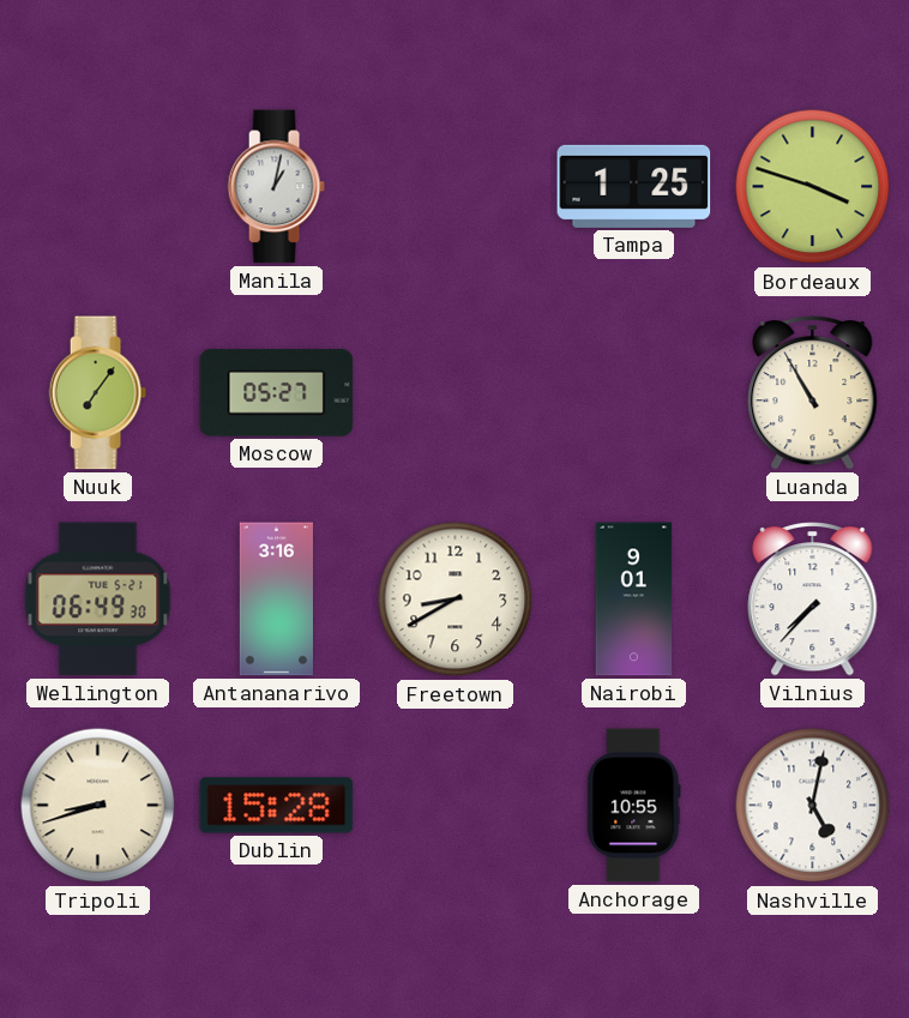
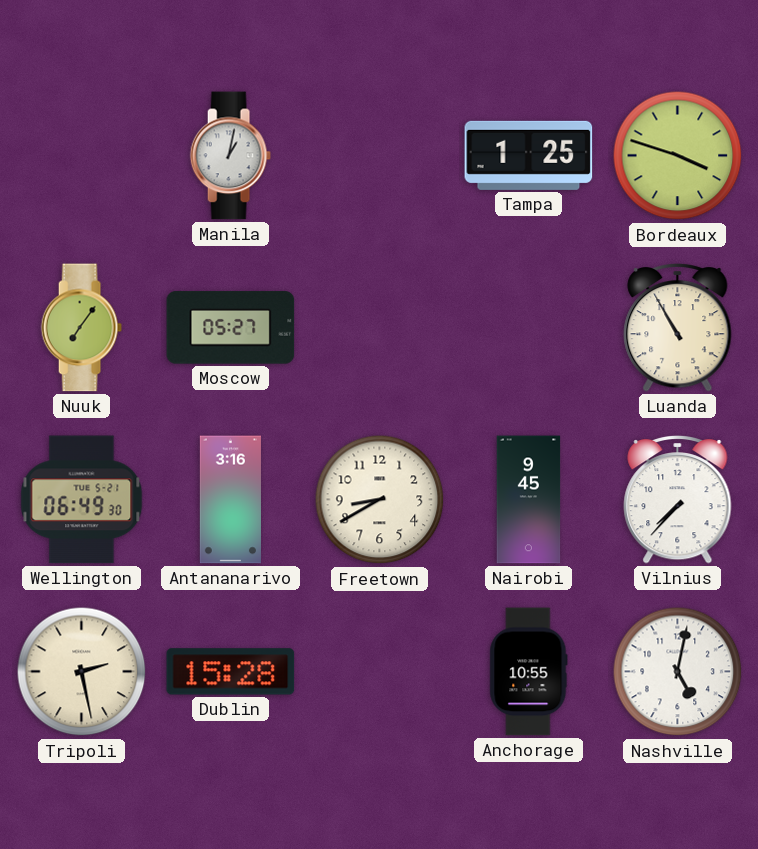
Nairobi: 9:01 -> 9:45 (529, 500)
Tripoli: 8:42 -> 2:28 (82, 672)
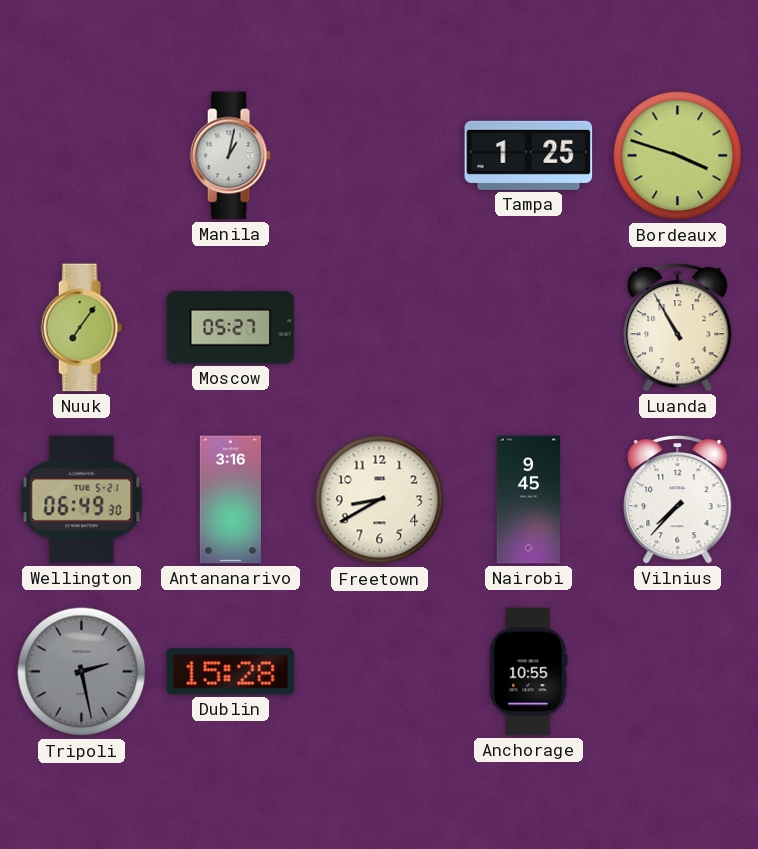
Tripoli dial: cream -> grey (82, 672)
Nashville: 5:02 -> none (678, 672)
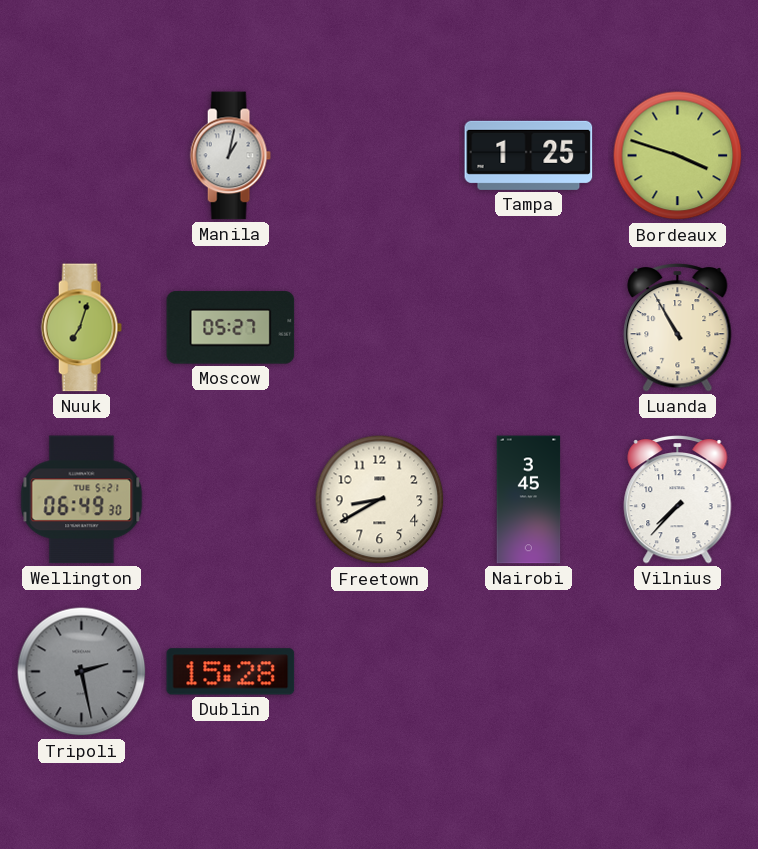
Nuuk: 7:06 -> 7:03 (81, 328)
Antananarivo: 3:16 -> none (230, 500)
Nairobi: 9:45 -> 3:45 (529, 500)
Anchorage: 10:55 -> none (529, 672)
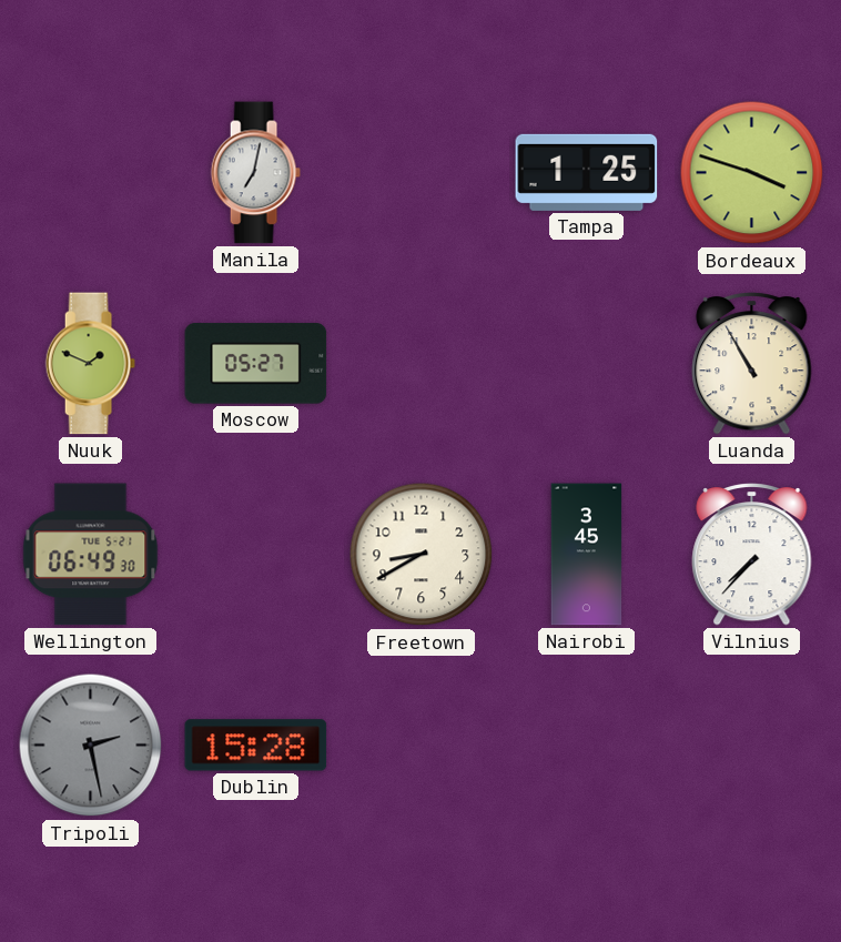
Manila: 1:02 -> 7:02 (255, 173)
Nuuk: 7:03 -> 1:49 (90, 364)
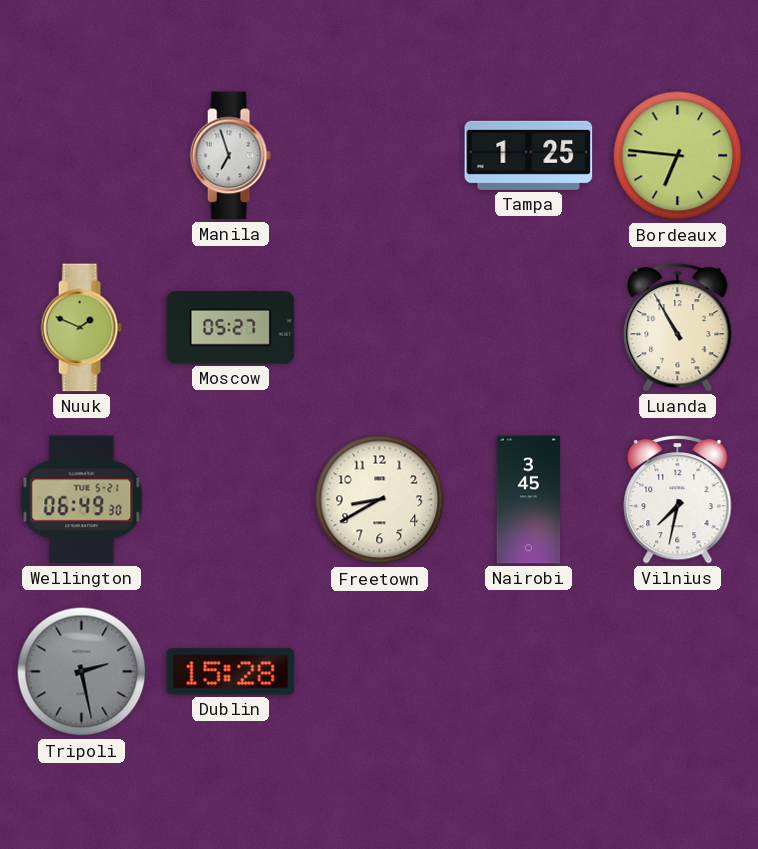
Manila: 7:02 -> 6:57 (230, 156)
Bordeaux: 3:48 -> 6:46 (678, 156)
Vilnius: 7:37 -> 7:32 (678, 499)
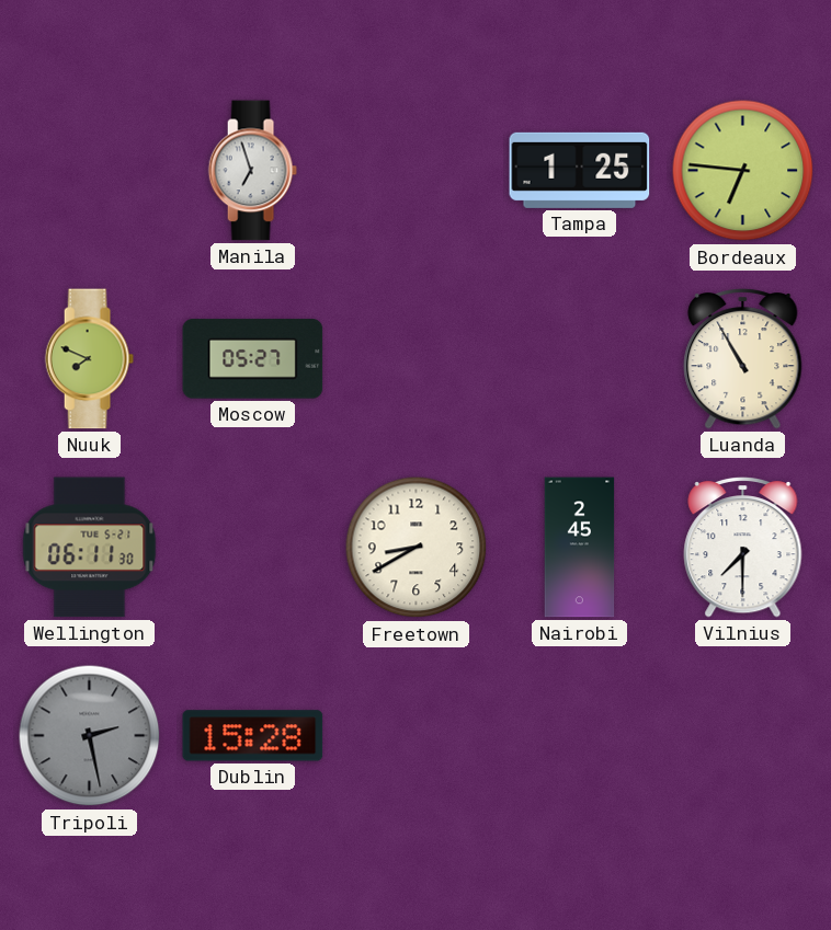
Nuuk: 1:49 -> 7:49 (89, 359)
Wellington: 06:49 -> 06:11 (90, 548)
Nairobi: 3:45 -> 2:45 (580, 548)
Vilnius: 7:32 -> 7:30 (743, 547)
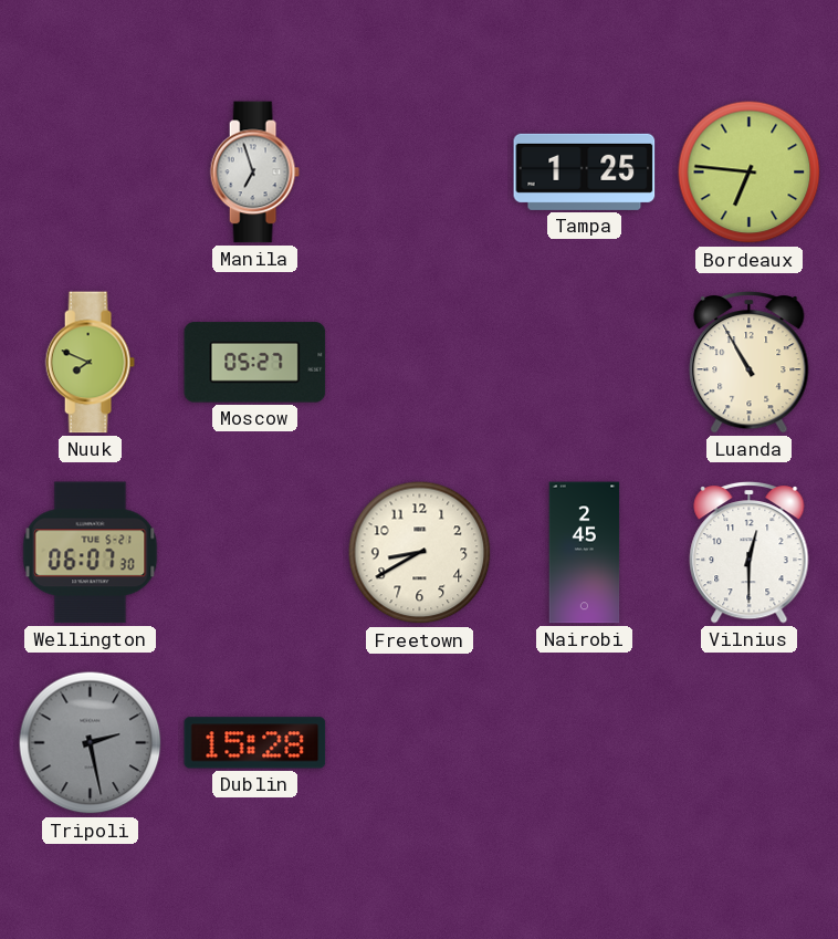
Wellington: 06:11 -> 06:07 (91, 553)
Vilnius: 7:30 -> 12:30 (750, 552)
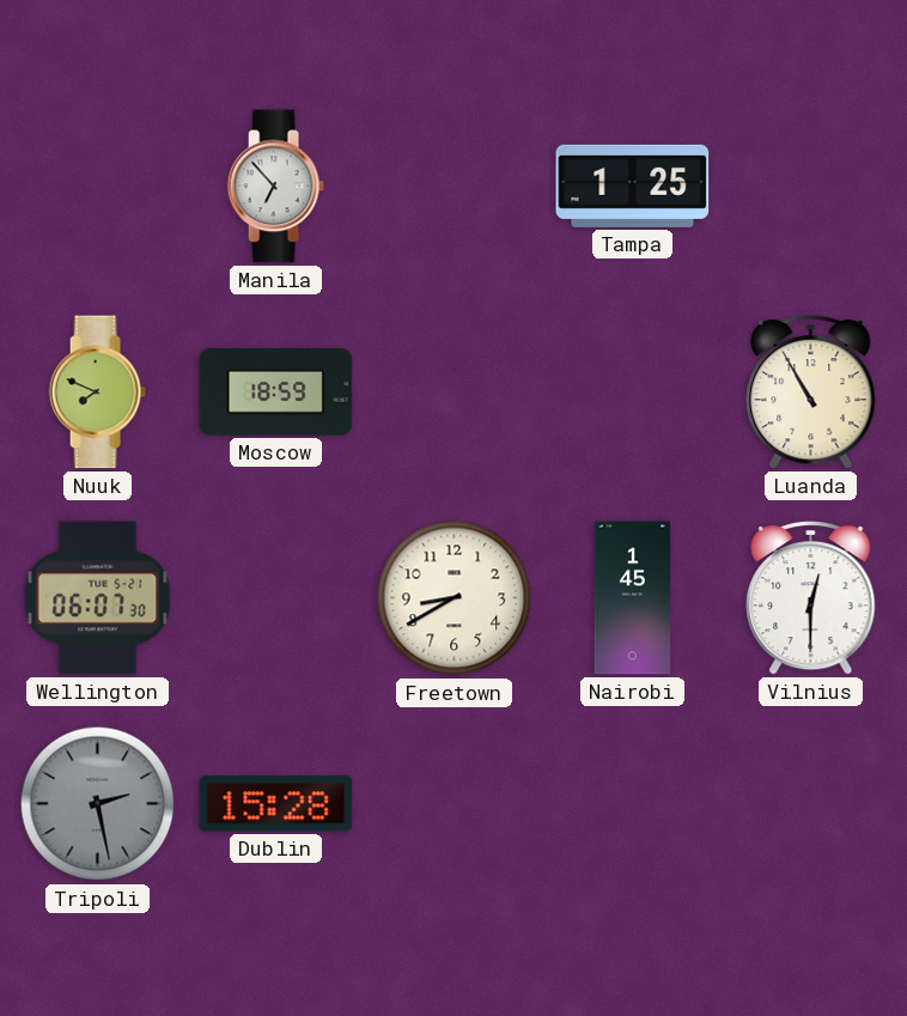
Manila: 6:57 -> 6:53 (275, 187)
Bordeaux: 6:46 -> none (750, 173)
Moscow: 05:27 -> 18:59 (276, 393)
Nairobi: 2:45 -> 1:45 (633, 598)
